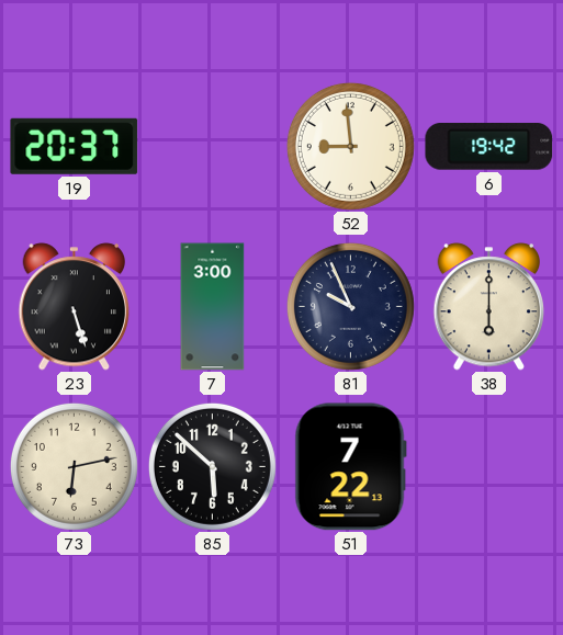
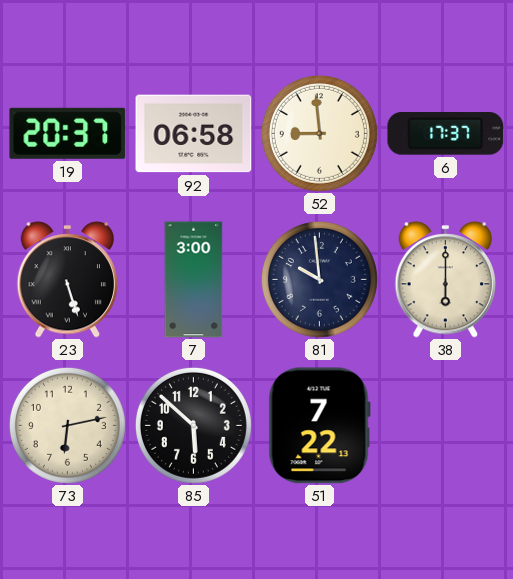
92: none -> 06:58 (194, 134)
6: 19:42 -> 17:37 (446, 134)
81: 9:56 -> 9:59 (319, 279)
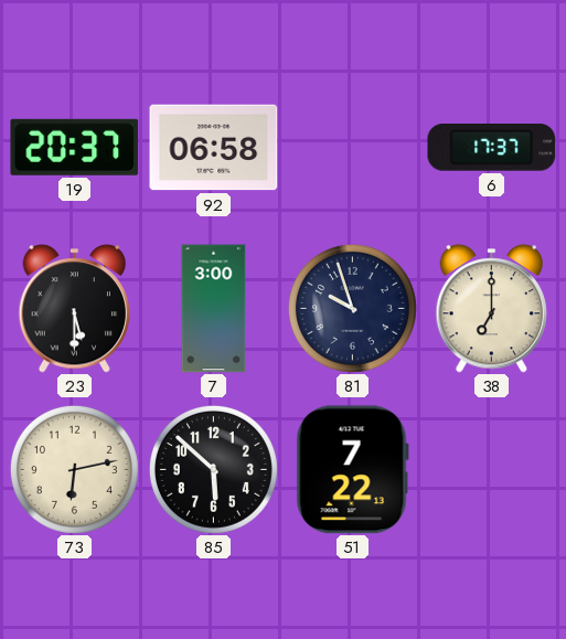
52: 8:59 -> none (319, 133)
23: 5:27 -> 5:30 (75, 309)
81: 9:59 -> 9:57 (352, 308)
38: 6:00 -> 7:00 (492, 309)
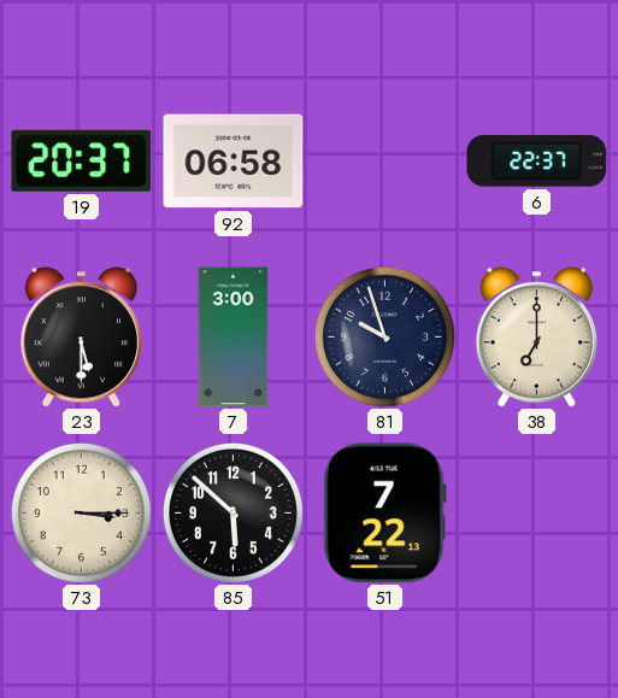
6: 17:37 -> 22:37 (537, 162)
73: 6:13 -> 3:15 (81, 512)
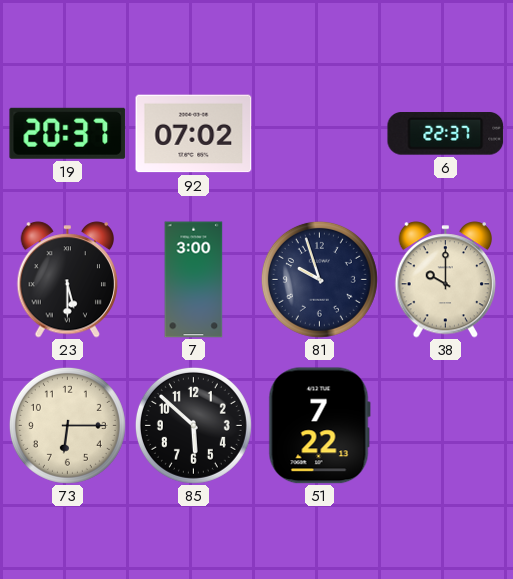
92: 06:58 -> 07:02 (194, 134)
38: 7:00 -> 10:00 (446, 280)
73: 3:15 -> 6:15 (67, 425)
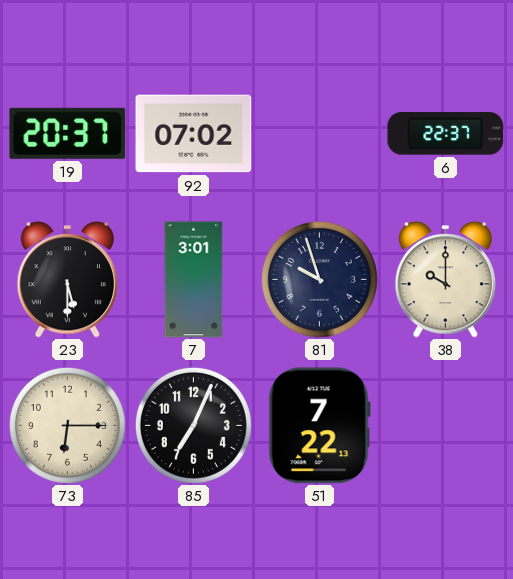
7: 3:00 -> 3:01 (194, 280)
85: 5:52 -> 7:04 (193, 425)
